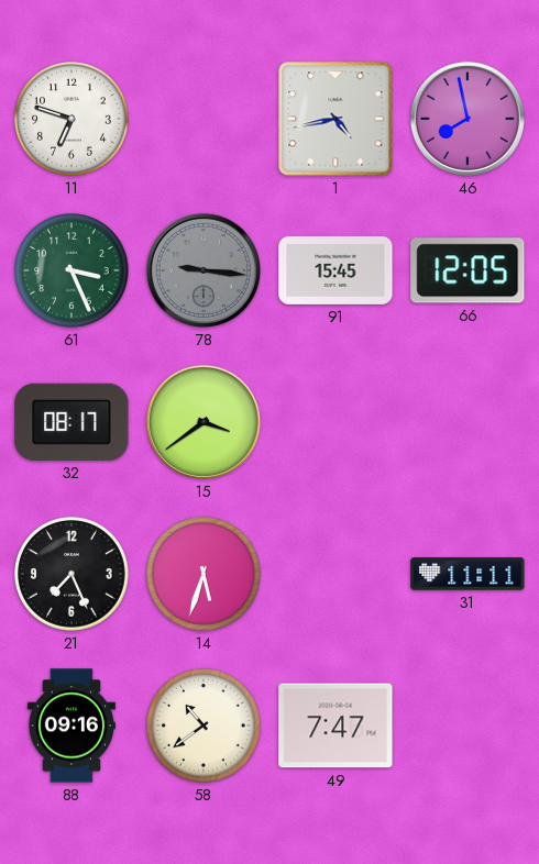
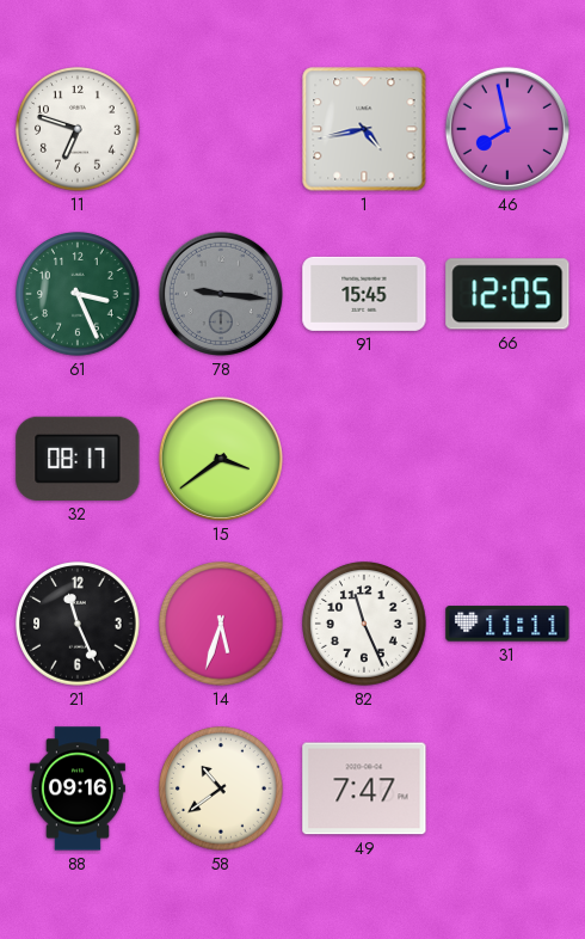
21: 7:26 -> 11:26 (79, 625)
82: none -> 11:26 (365, 625)
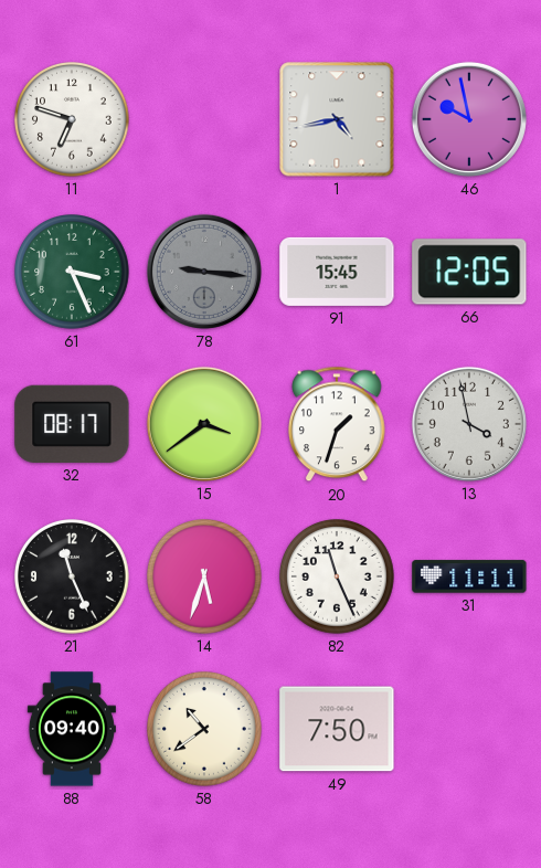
46: 7:58 -> 9:58 (469, 119)
20: none -> 1:33 (338, 424)
13: none -> 3:58 (469, 424)
88: 09:16 -> 09:40 (72, 729)
49: 7:47 -> 7:50 (337, 729)
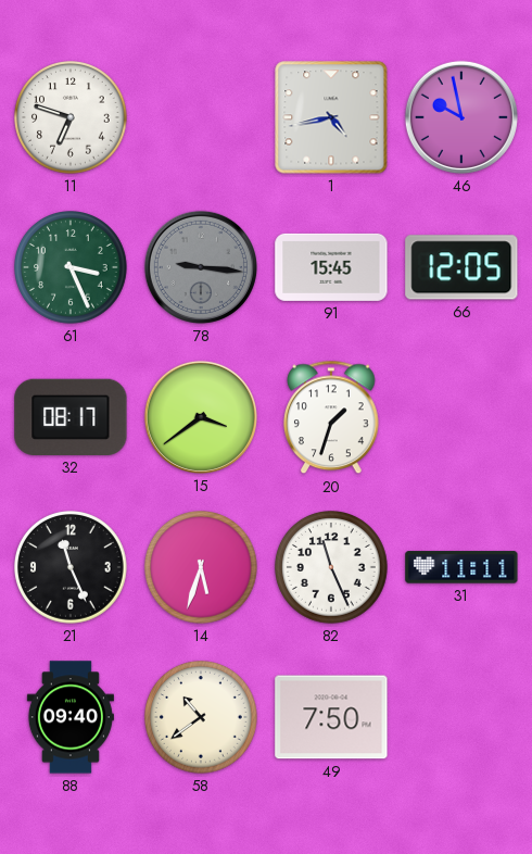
13: 3:58 -> none (469, 424)
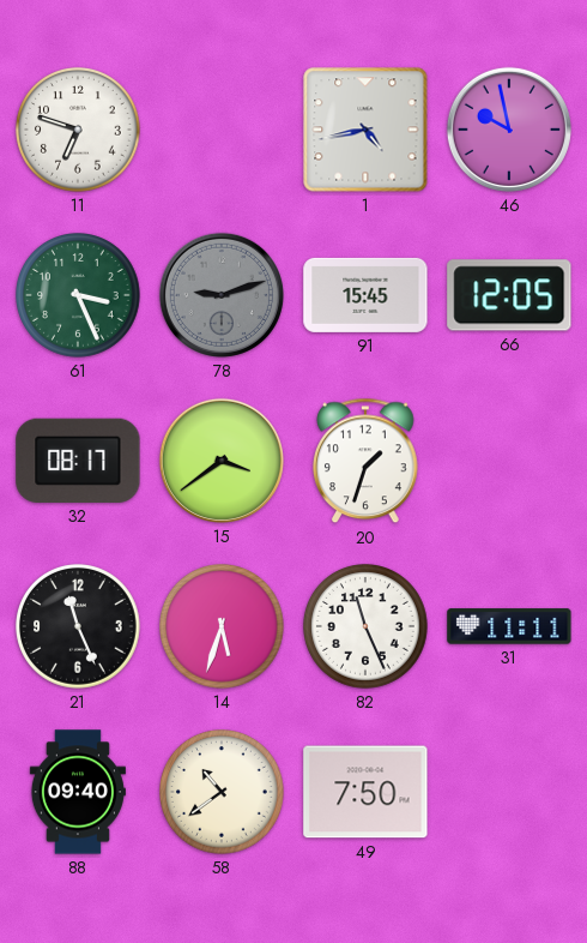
78: 9:16 -> 9:12 (222, 295)
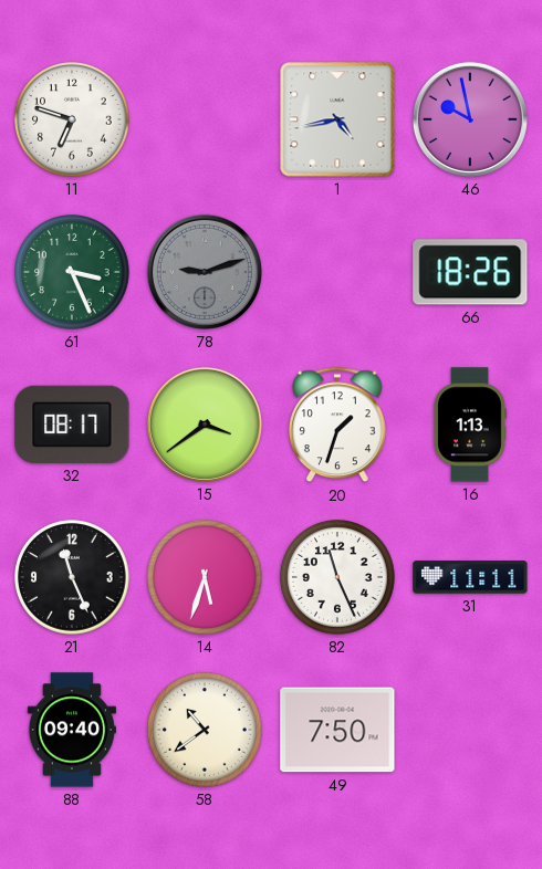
91: 15:45 -> none (365, 295)
66: 12:05 -> 18:26 (470, 272)
16: none -> 1:13 (470, 425)
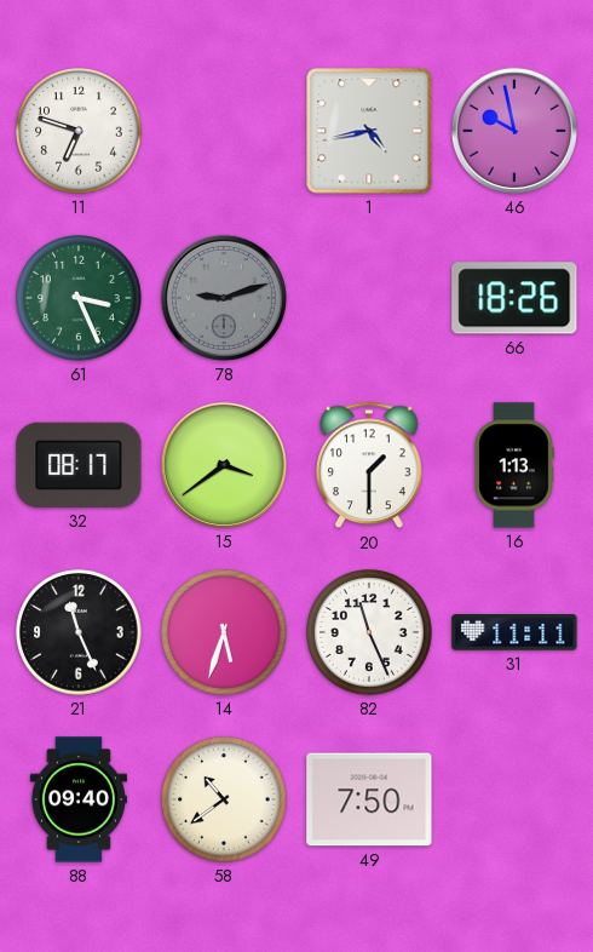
20: 1:33 -> 1:30 (370, 465)
